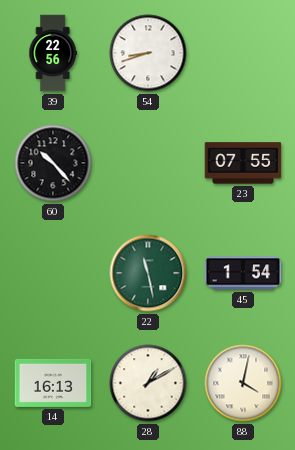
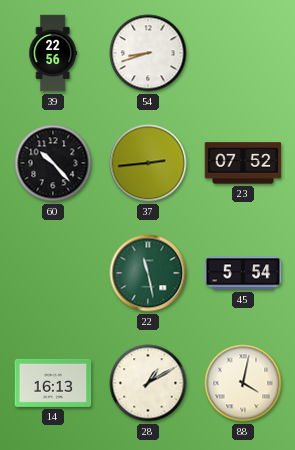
37: none -> 2:44 (148, 163)
23: 07:55 -> 07:52 (243, 163)
45: 1:54 -> 5:54 (243, 273)
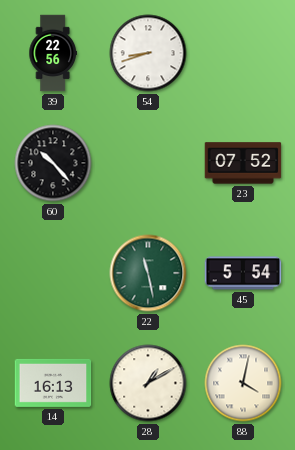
37: 2:44 -> none (148, 163)
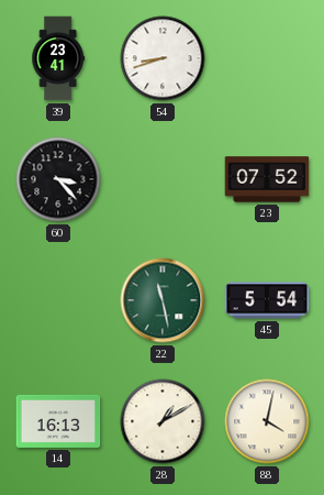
39: 22:56 -> 23:41 (57, 58)
60: 10:23 -> 3:23 (58, 179)
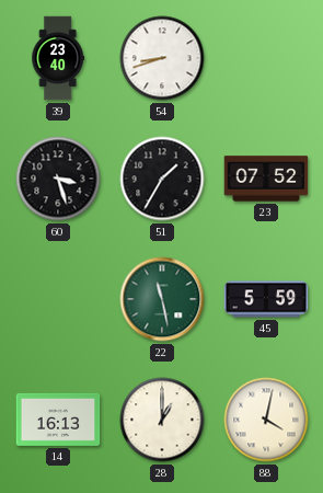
39: 23:41 -> 23:40 (57, 58)
60: 3:23 -> 3:27 (58, 179)
51: none -> 1:35 (162, 179)
45: 5:54 -> 5:59 (266, 299)
28: 1:10 -> 1:00 (162, 420)
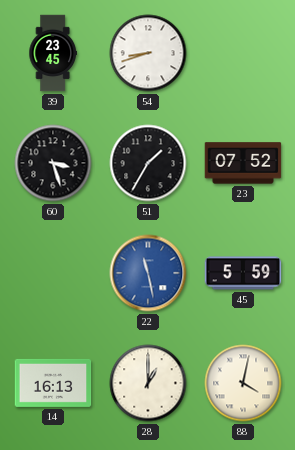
39: 23:40 -> 23:45 (52, 53)
22 dial: green -> blue (148, 273)
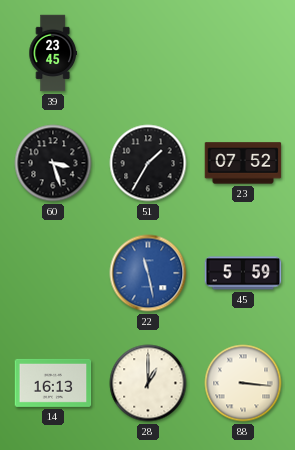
54: 8:42 -> none (148, 53)
88: 4:02 -> 3:16 (243, 383)
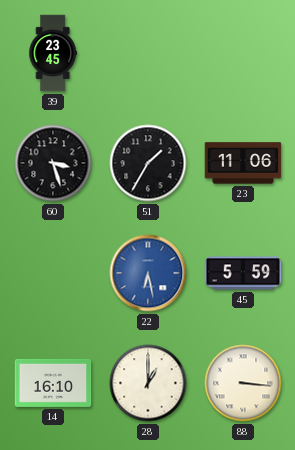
23: 07:52 -> 11:06 (243, 163)
22: 11:28 -> 6:28 (148, 273)
14: 16:13 -> 16:10 (53, 383)
